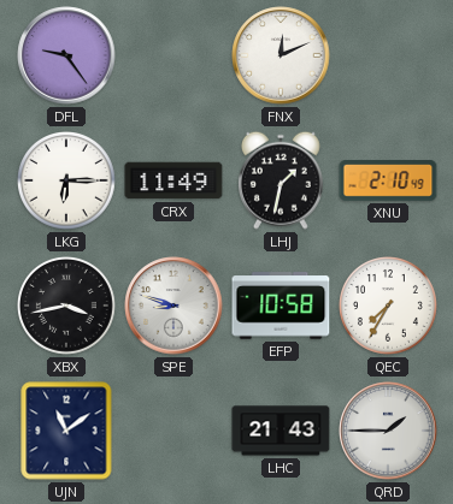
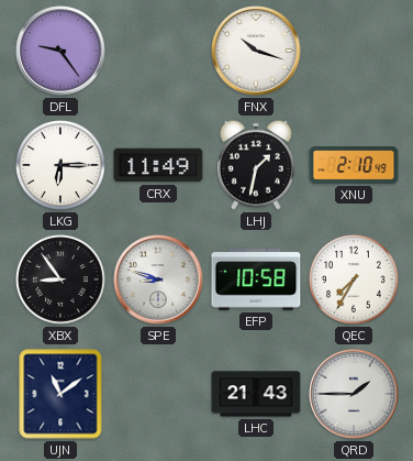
FNX: 12:11 -> 10:18 (256, 51)
XBX: 3:43 -> 8:54 (62, 281)
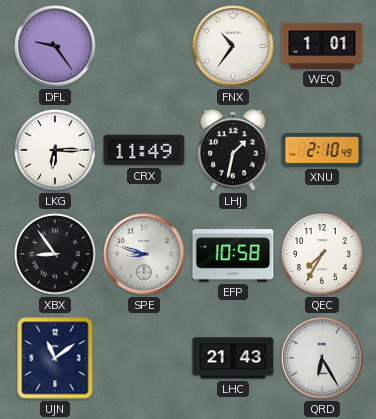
FNX: 10:18 -> 10:36 (233, 46)
WEQ: none -> 1:01 (322, 46)
QRD: 1:45 -> 6:25 (322, 358)
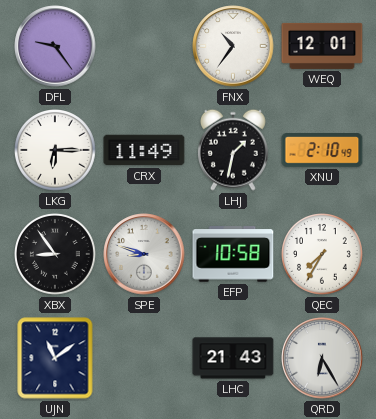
WEQ: 1:01 -> 12:01 (322, 46)
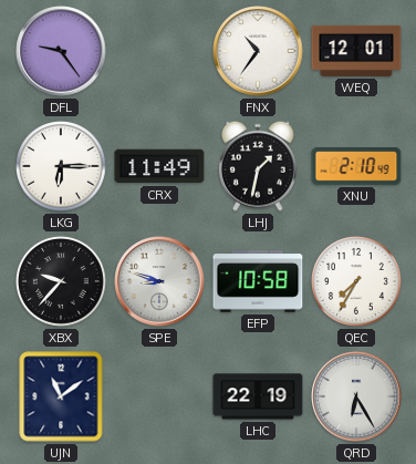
XBX: 8:54 -> 9:37 (62, 282)
LHC: 21:43 -> 22:19 (258, 396)
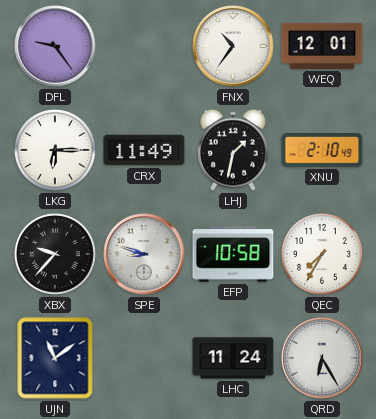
LHC: 22:19 -> 11:24 (233, 358)
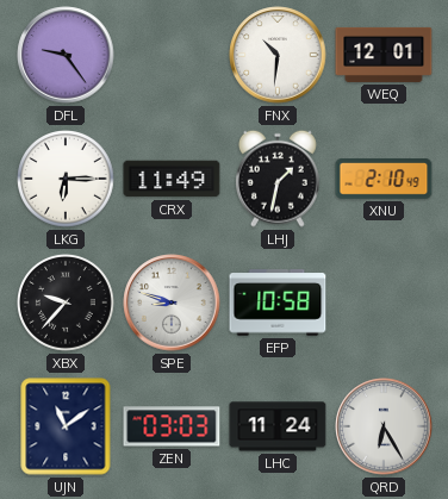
FNX: 10:36 -> 10:31 (278, 55)
QEC: 7:35 -> none (323, 255)
ZEN: none -> 03:03 (172, 426)
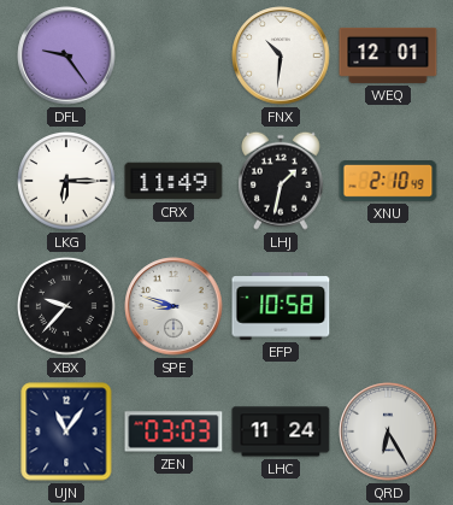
UJN: 11:09 -> 11:06 (66, 431)
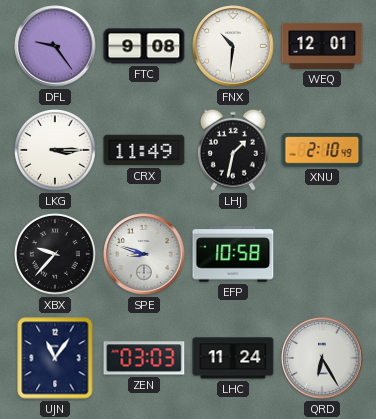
FTC: none -> 9:08 (144, 46)
LKG: 6:15 -> 3:15 (56, 151)
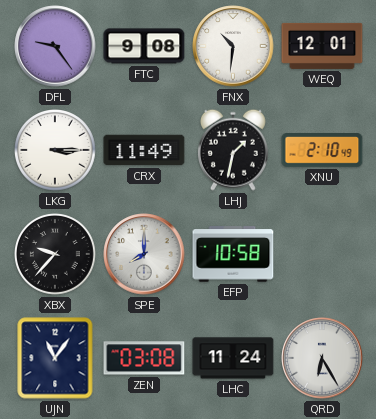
SPE: 8:48 -> 8:00 (144, 254)
ZEN: 03:03 -> 03:08 (144, 358)
